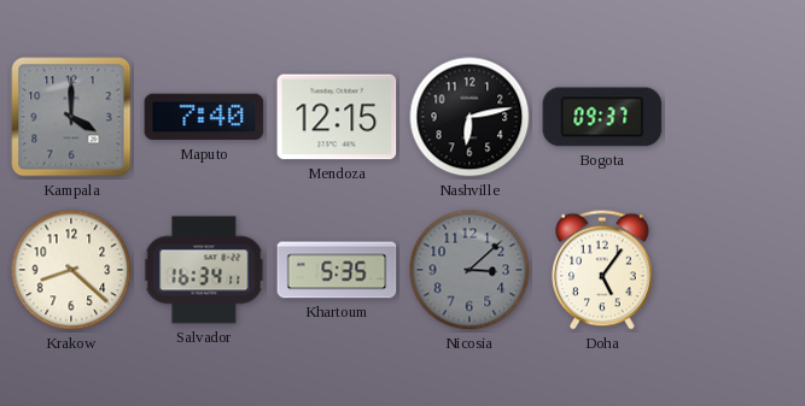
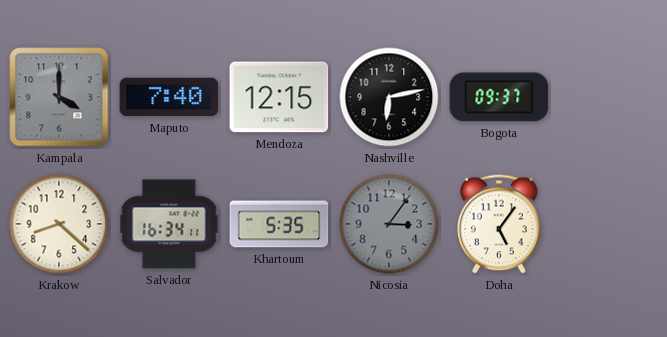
Nicosia: 3:08 -> 3:06 (389, 224)
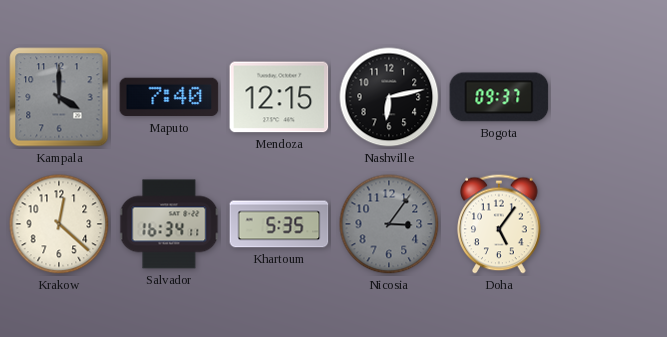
Krakow: 8:22 -> 12:22 (59, 224)
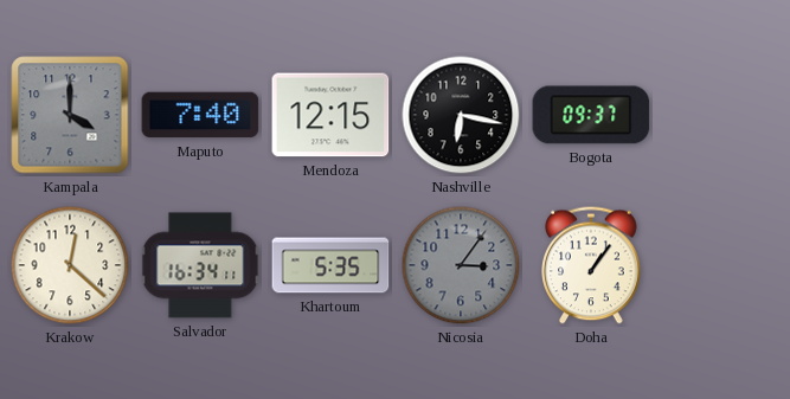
Nashville: 6:13 -> 6:17 (461, 115)
Doha: 5:06 -> 1:06 (591, 265)
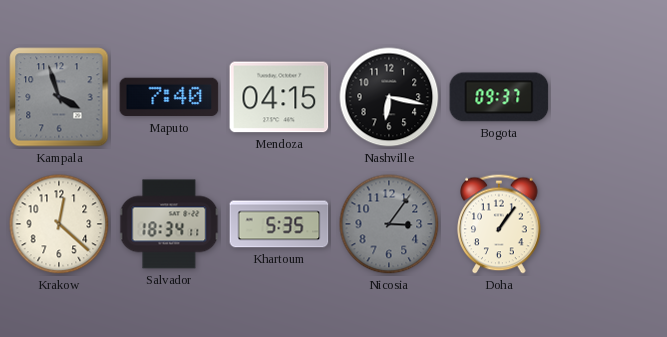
Kampala: 4:00 -> 3:57 (59, 97)
Mendoza: 12:15 -> 04:15 (279, 97)
Salvador: 16:34 -> 18:34 (169, 224)
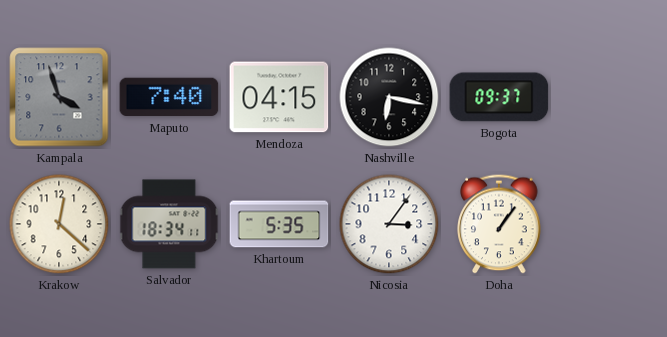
Nicosia dial: grey -> white (389, 224)
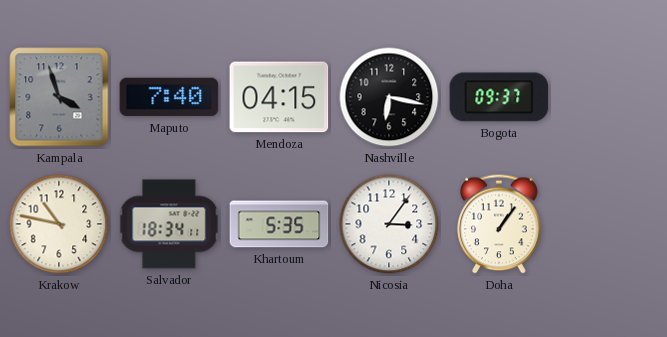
Krakow: 12:22 -> 10:47 (59, 224)
